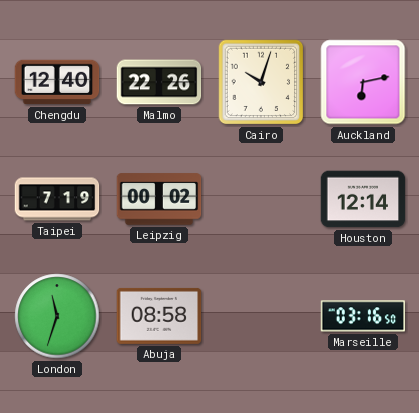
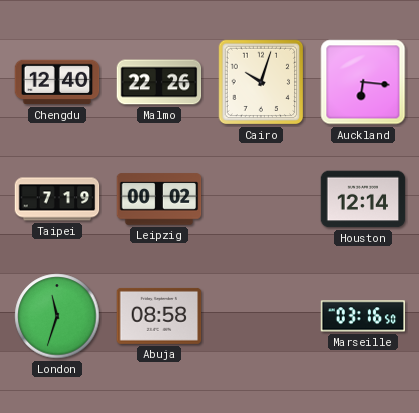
Auckland: 6:13 -> 6:16 (363, 82)
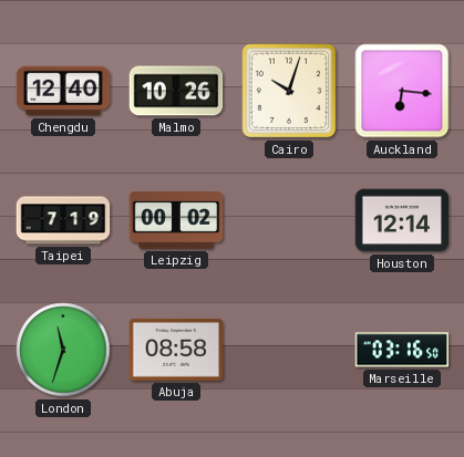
Malmo: 22:26 -> 10:26 (176, 91)
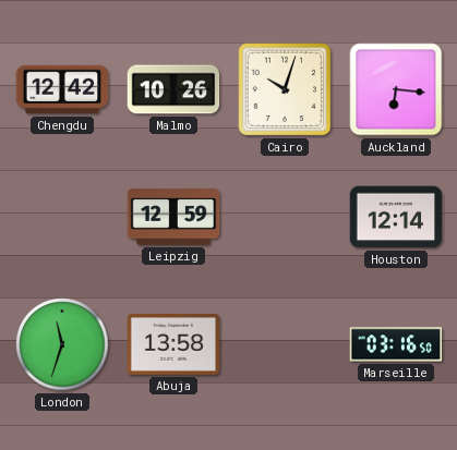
Chengdu: 12:40 -> 12:42 (62, 89)
Taipei: 7:19 -> none (63, 220)
Leipzig: 00:02 -> 12:59 (173, 217)
Abuja: 08:58 -> 13:58 (173, 344)
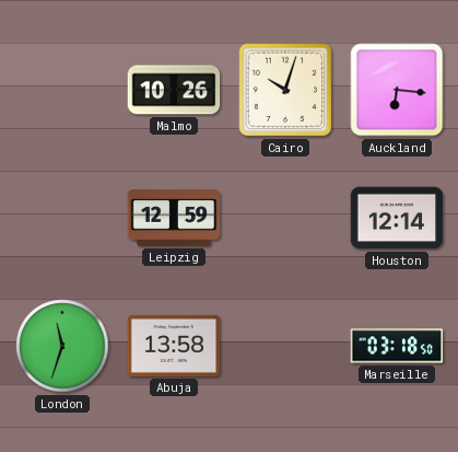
Chengdu: 12:42 -> none (62, 89)
Marseille: 03:16 -> 03:18 (397, 346)
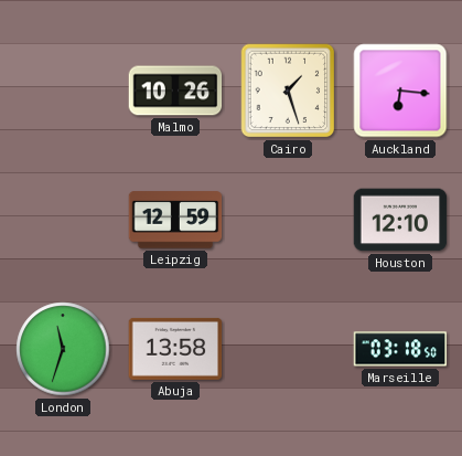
Cairo: 10:03 -> 1:27 (288, 91)
Houston: 12:14 -> 12:10 (400, 220)
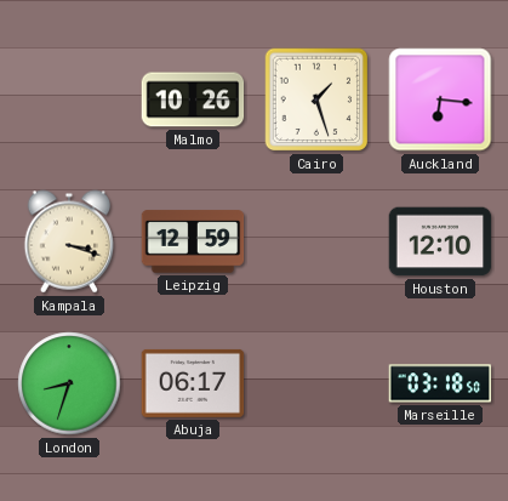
Kampala: none -> 3:18 (69, 241)
London: 11:33 -> 8:33 (69, 383)
Abuja: 13:58 -> 06:17 (193, 383)
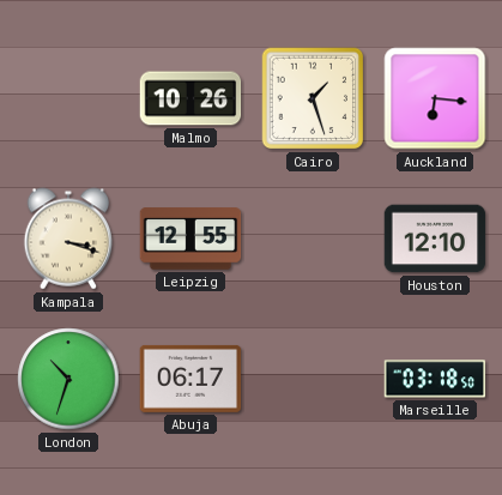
Leipzig: 12:59 -> 12:55 (190, 239)
London: 8:33 -> 10:33 (68, 379)
